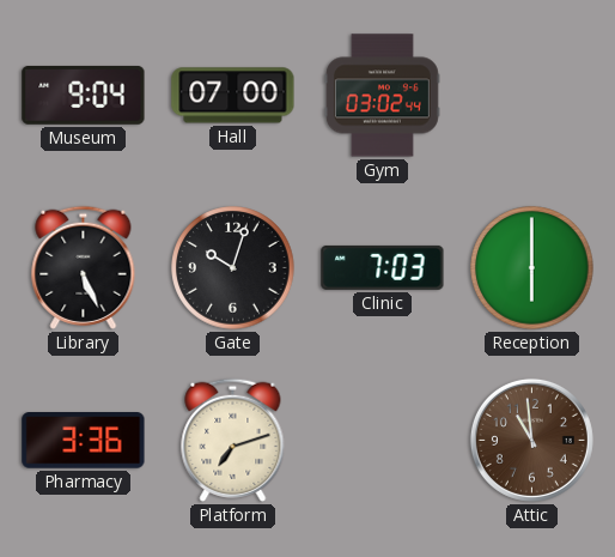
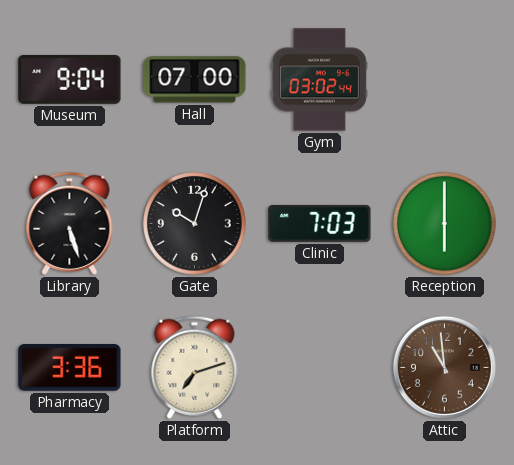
Library: 5:26 -> 5:27 (70, 223)
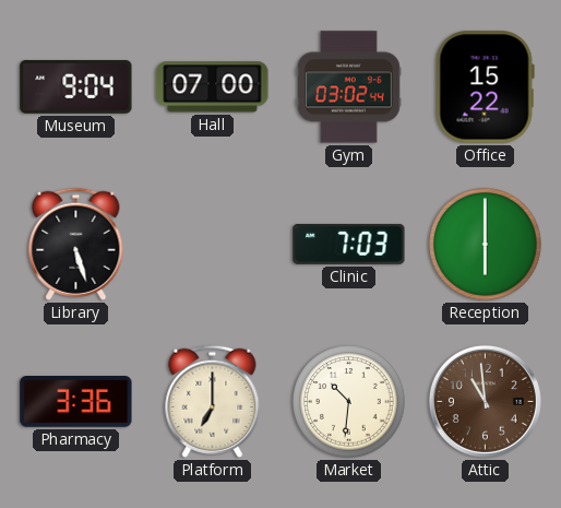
Office: none -> 15:22 (485, 87)
Gate: 10:03 -> none (195, 224)
Platform: 7:12 -> 7:00 (213, 401)
Market: none -> 10:31 (349, 402)
